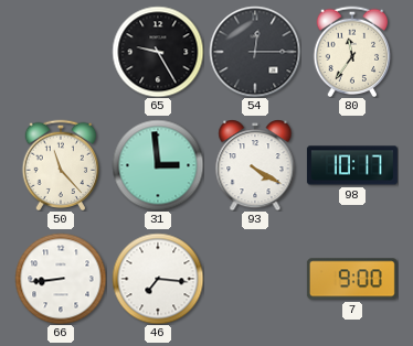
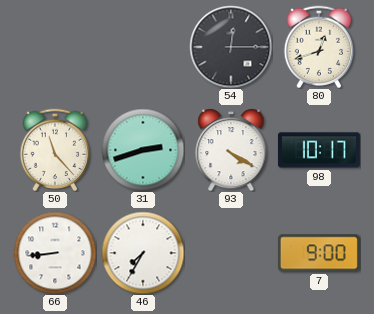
65: 9:25 -> none (158, 52)
80: 11:36 -> 12:42 (319, 47)
31: 2:59 -> 2:42 (143, 150)
46: 7:16 -> 7:35 (143, 253)
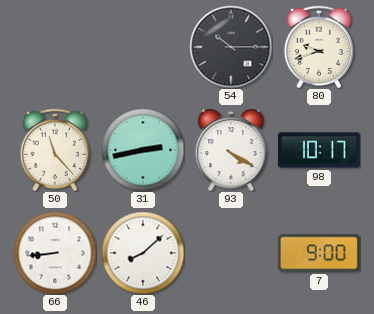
54: 12:15 -> 10:15 (231, 47)
80: 12:42 -> 9:42 (319, 47)
31: 2:42 -> 2:43 (143, 150)
46: 7:35 -> 8:08 (143, 253)
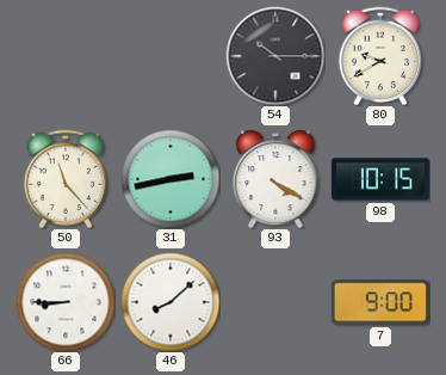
80: 9:42 -> 9:40 (380, 56)
98: 10:17 -> 10:15 (380, 179)
66: 8:44 -> 8:45 (66, 302)
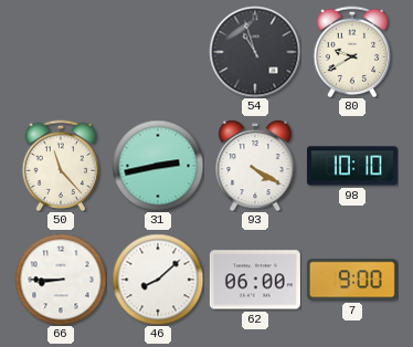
54: 10:15 -> 10:57 (255, 52)
98: 10:15 -> 10:10 (352, 166)
62: none -> 06:00 (255, 280)
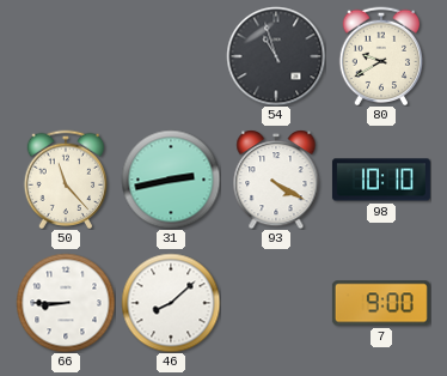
62: 06:00 -> none (255, 280)
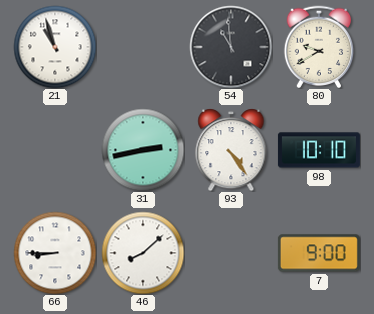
21: none -> 10:57 (55, 47)
54: 10:57 -> 10:59 (231, 47)
50: 11:23 -> none (66, 180)
93: 4:20 -> 4:24 (231, 150)
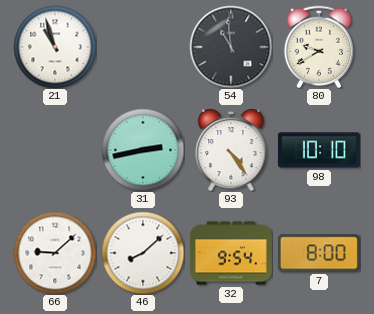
66: 8:45 -> 9:08 (55, 253)
32: none -> 9:54 (231, 253)
7: 9:00 -> 8:00 (319, 253)
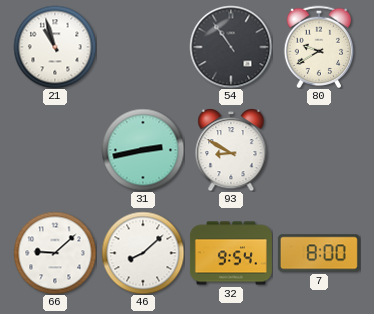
54: 10:59 -> 10:54 (231, 47)
93: 4:24 -> 8:50 (231, 150)
98: 10:10 -> none (319, 150)
